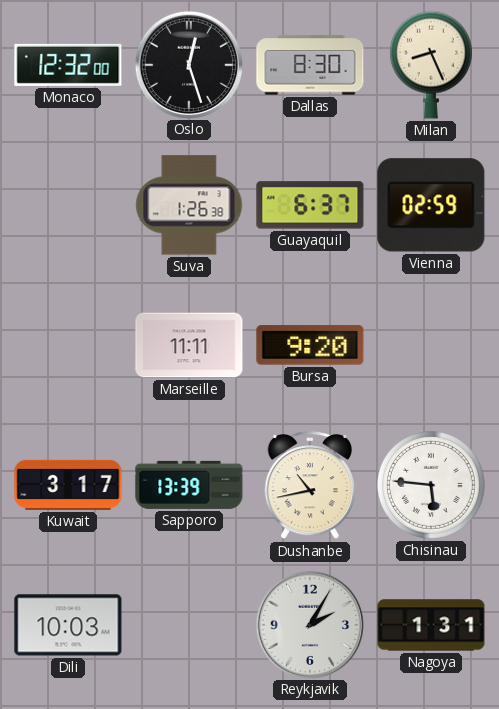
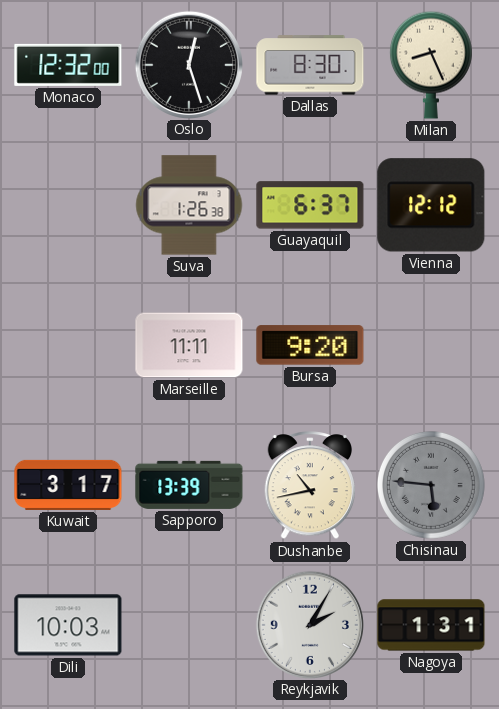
Vienna: 02:59 -> 12:12 (431, 205)
Chisinau dial: white -> grey (432, 486)
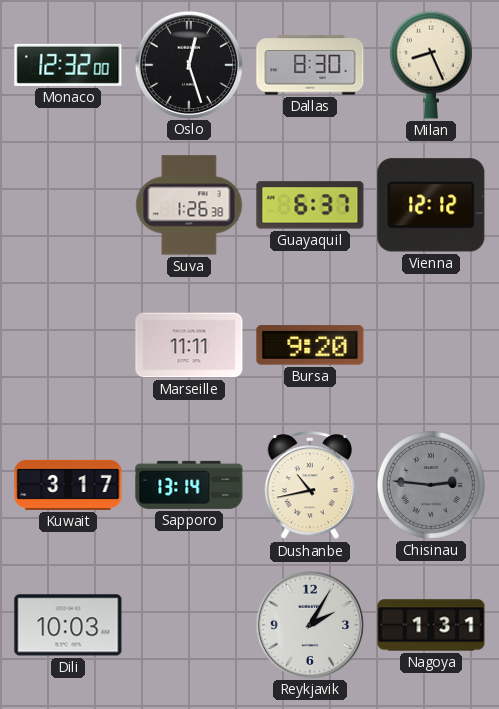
Sapporo: 13:39 -> 13:14 (189, 485)
Chisinau: 5:46 -> 2:46 (432, 486)
